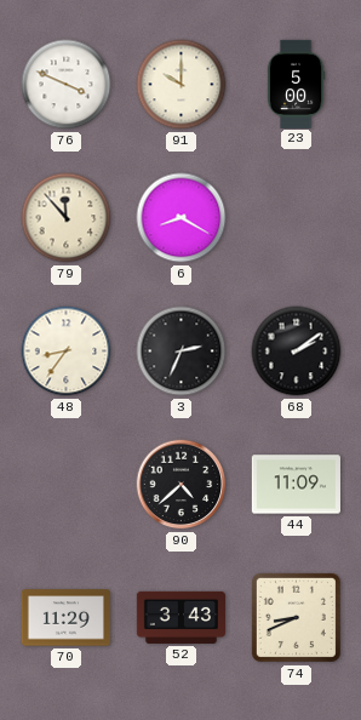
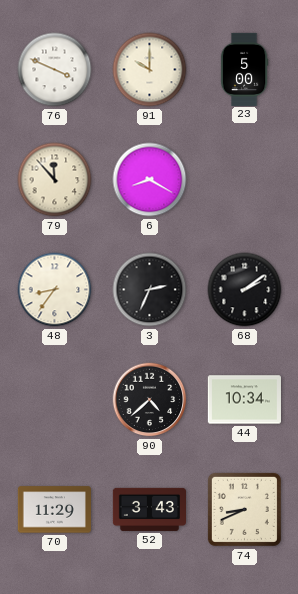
44: 11:09 -> 10:34 (244, 400)
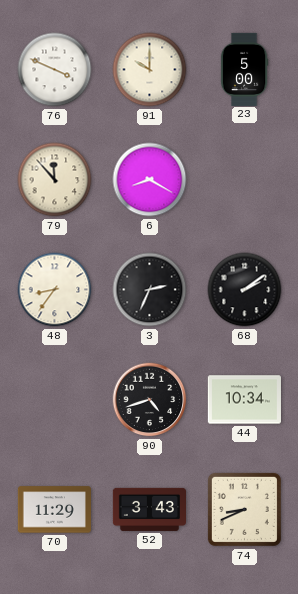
90: 4:38 -> 4:42 (150, 400)
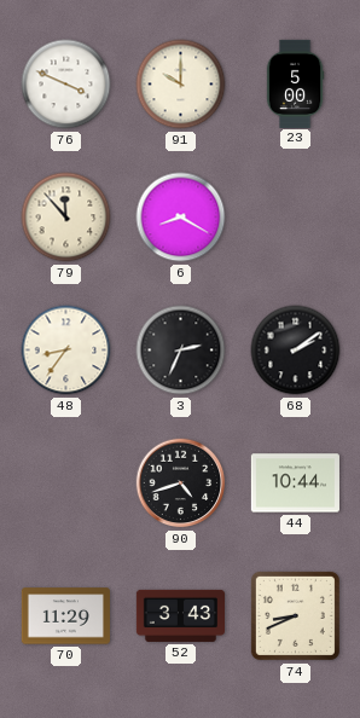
44: 10:34 -> 10:44 (295, 484)
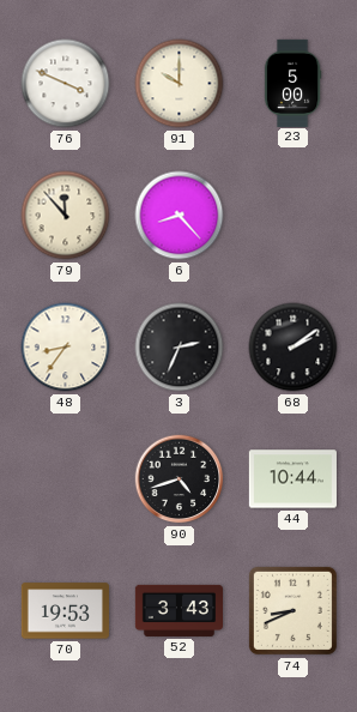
6: 8:20 -> 8:23 (180, 216)
70: 11:29 -> 19:53 (65, 611)
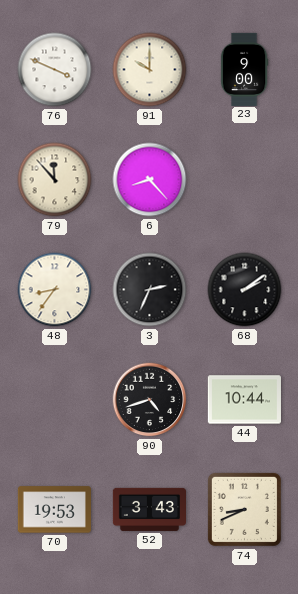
23: 5:00 -> 9:00 (244, 69)
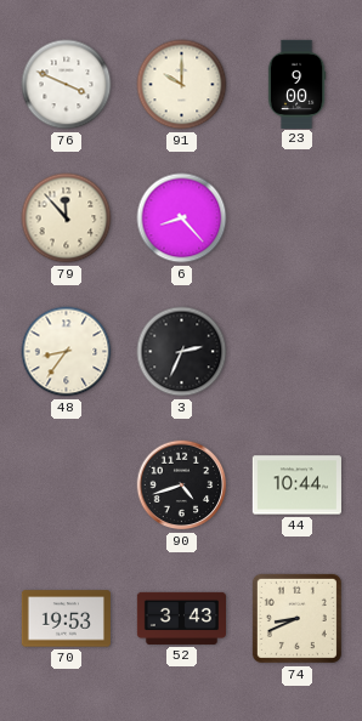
68: 2:09 -> none (245, 290)
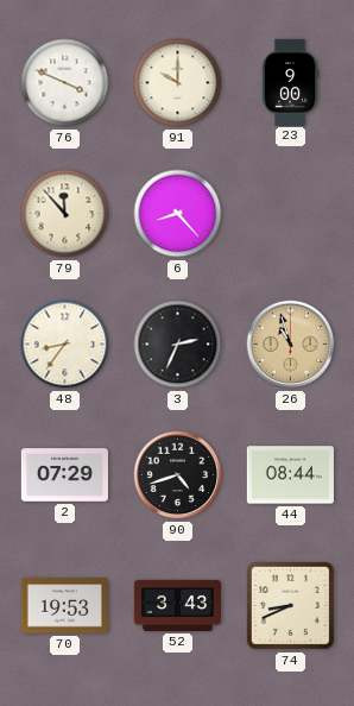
26: none -> 10:57 (291, 345)
2: none -> 07:29 (64, 475)
44: 10:44 -> 08:44 (290, 475)
